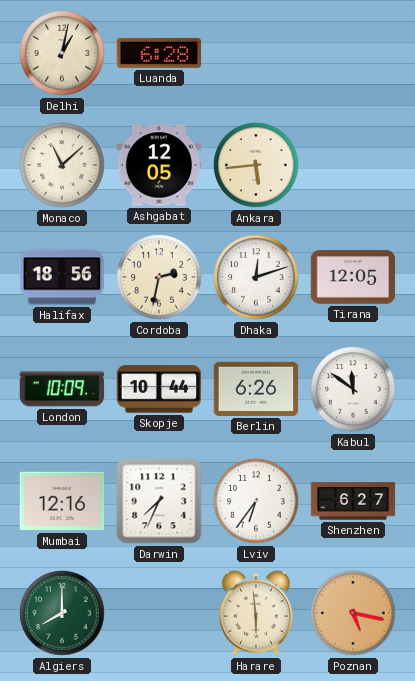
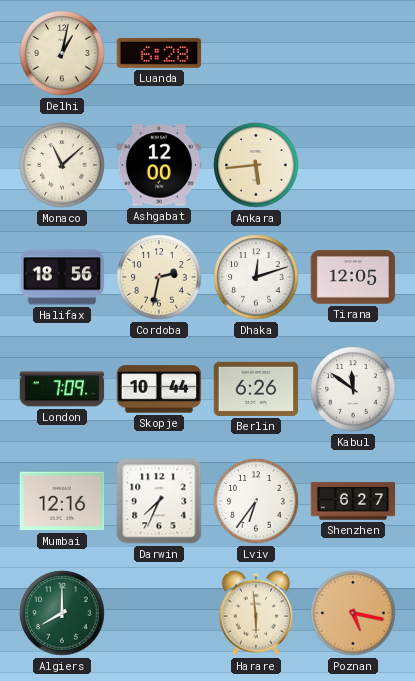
Ashgabat: 12:05 -> 12:00 (159, 165)
London: 10:09 -> 7:09 (62, 389)
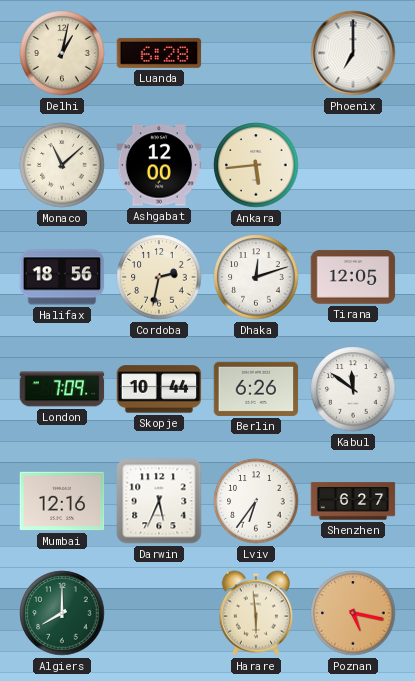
Phoenix: none -> 7:00 (353, 53)
Darwin: 7:34 -> 5:34 (159, 501)
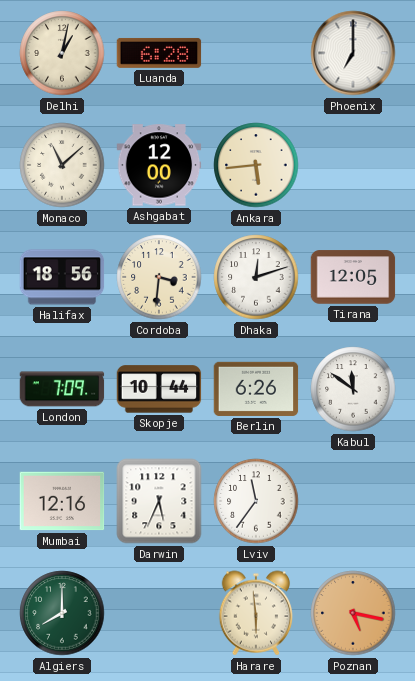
Cordoba: 2:32 -> 3:31 (159, 277)
Lviv: 6:36 -> 11:36 (256, 501)
Shenzhen: 6:27 -> none (353, 501)
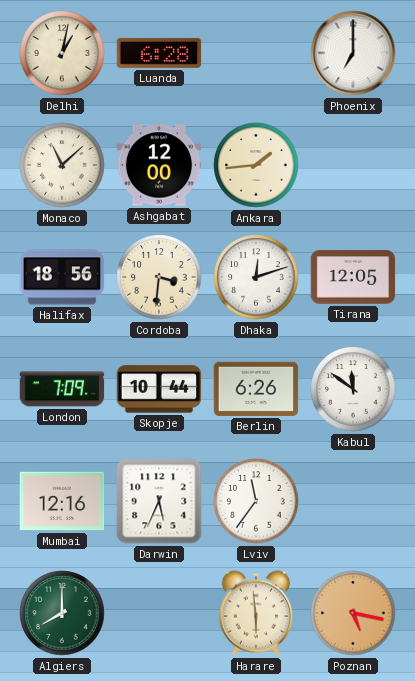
Ankara: 5:44 -> 1:44 (256, 165)
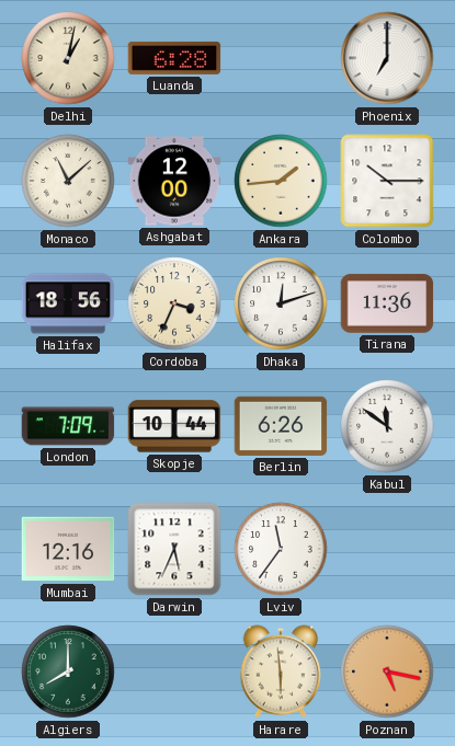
Colombo: none -> 10:15 (387, 181)
Cordoba: 3:31 -> 3:34 (174, 303)
Tirana: 12:05 -> 11:36 (387, 303)
